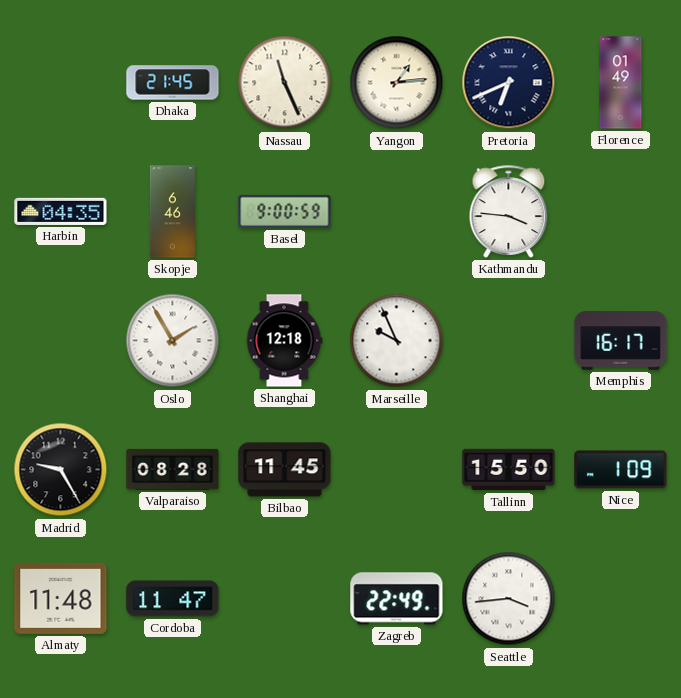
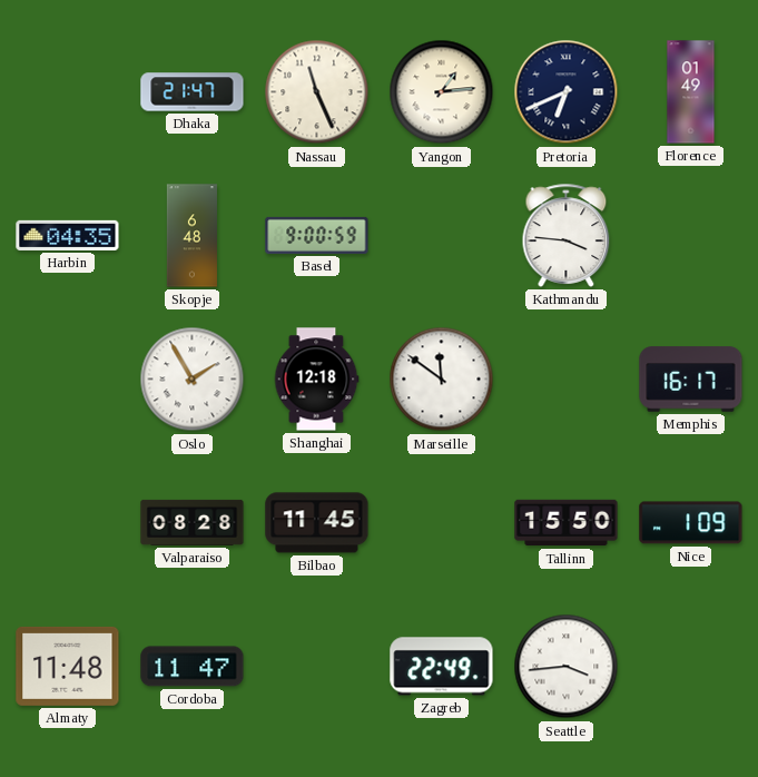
Dhaka: 21:45 -> 21:47 (193, 92)
Skopje: 6:46 -> 6:48 (191, 236)
Marseille: 9:56 -> 11:51 (442, 380)
Madrid: 9:25 -> none (61, 470)
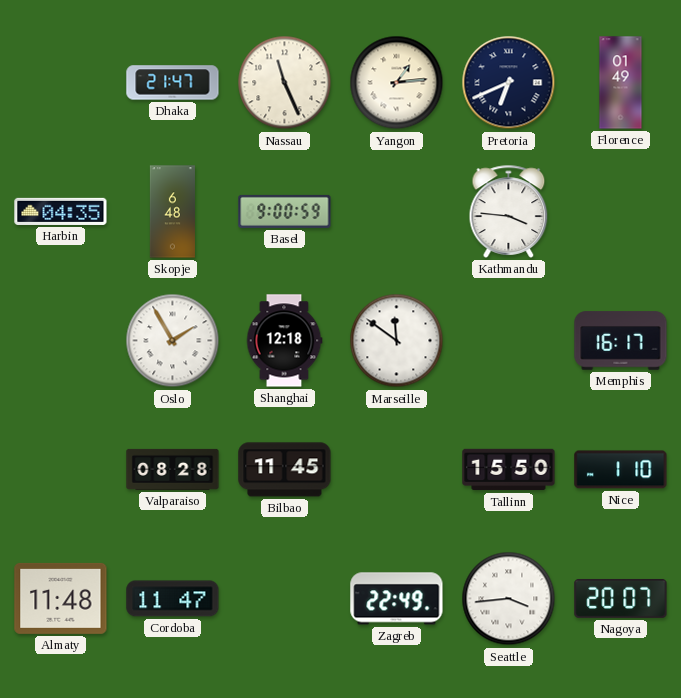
Nice: 1:09 -> 1:10 (621, 470)
Nagoya: none -> 20:07 (621, 598)
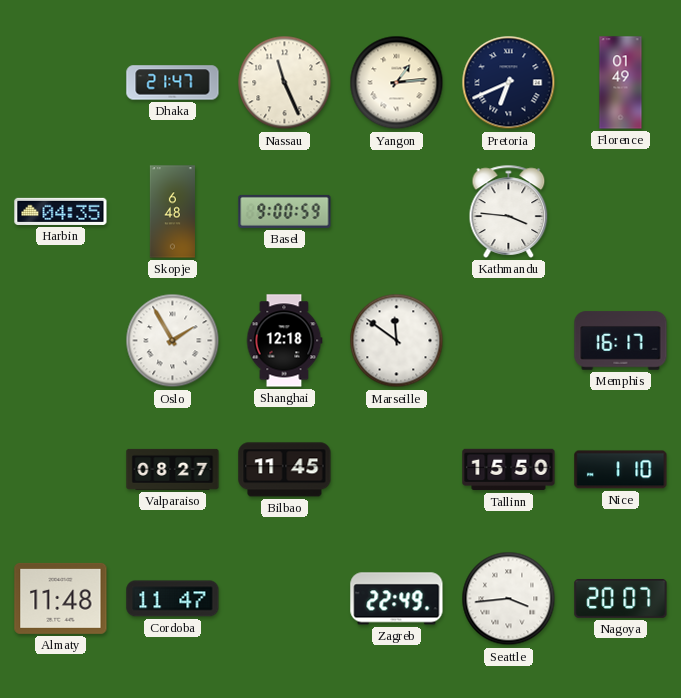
Valparaiso: 08:28 -> 08:27 (173, 469)
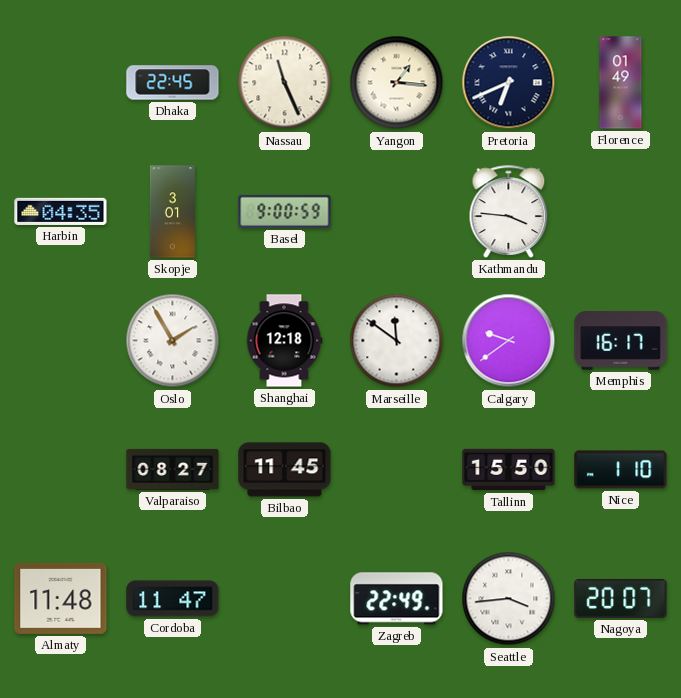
Dhaka: 21:47 -> 22:45 (173, 83)
Yangon: 1:14 -> 1:16 (397, 83)
Skopje: 6:48 -> 3:01 (172, 212)
Calgary: none -> 9:39 (509, 341)
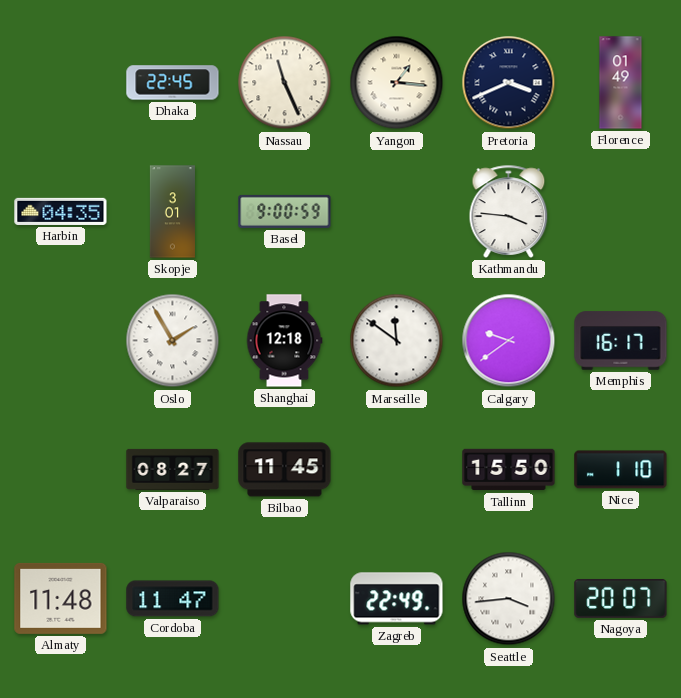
Pretoria: 6:41 -> 3:41 (509, 83)
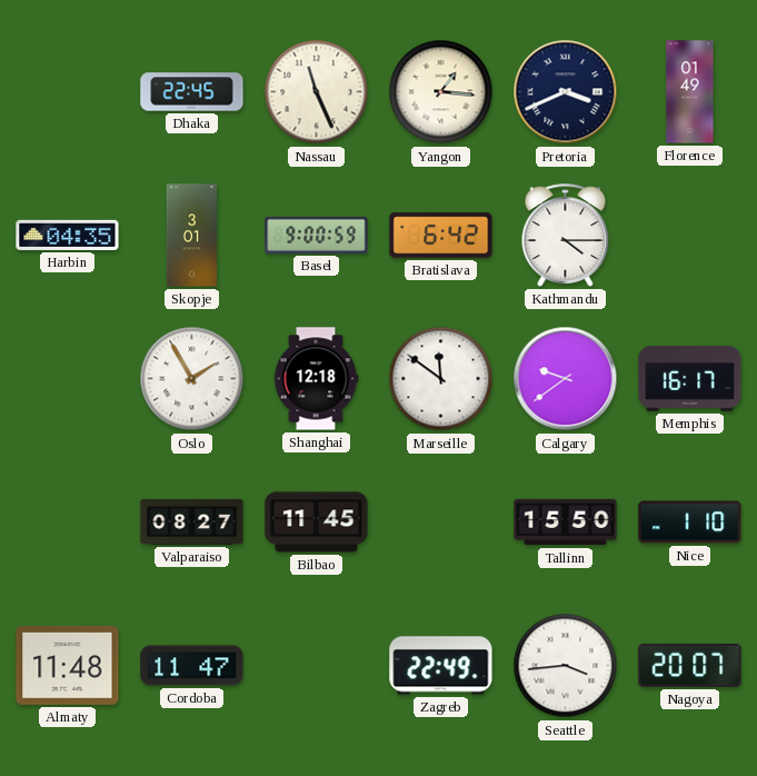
Bratislava: none -> 6:42 (441, 236)
Kathmandu: 3:46 -> 4:15 (566, 235)
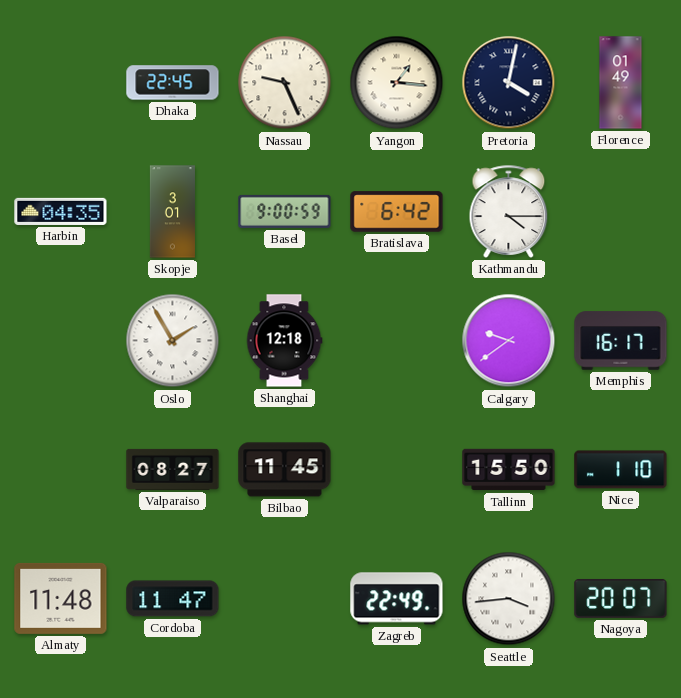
Nassau: 11:26 -> 9:26 (285, 83)
Pretoria: 3:41 -> 4:02 (509, 83)
Marseille: 11:51 -> none (441, 379)
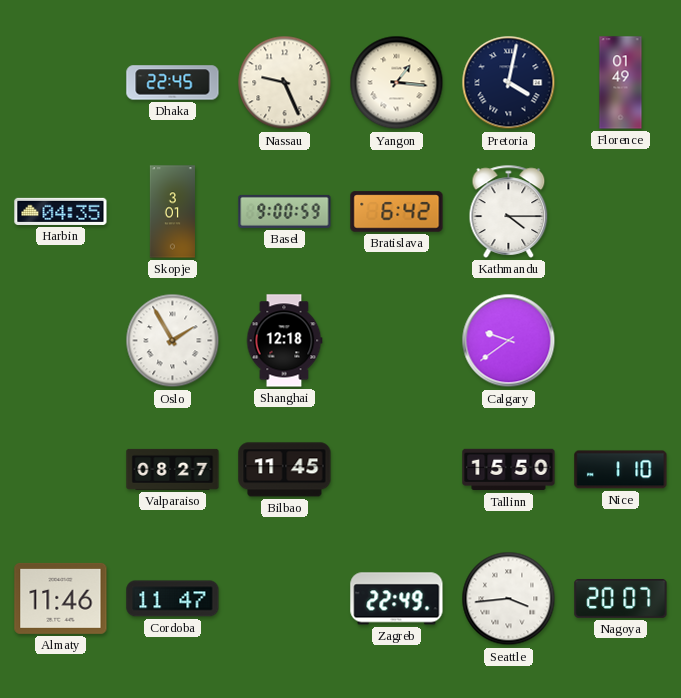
Memphis: 16:17 -> none (621, 341)
Almaty: 11:48 -> 11:46 (61, 598)
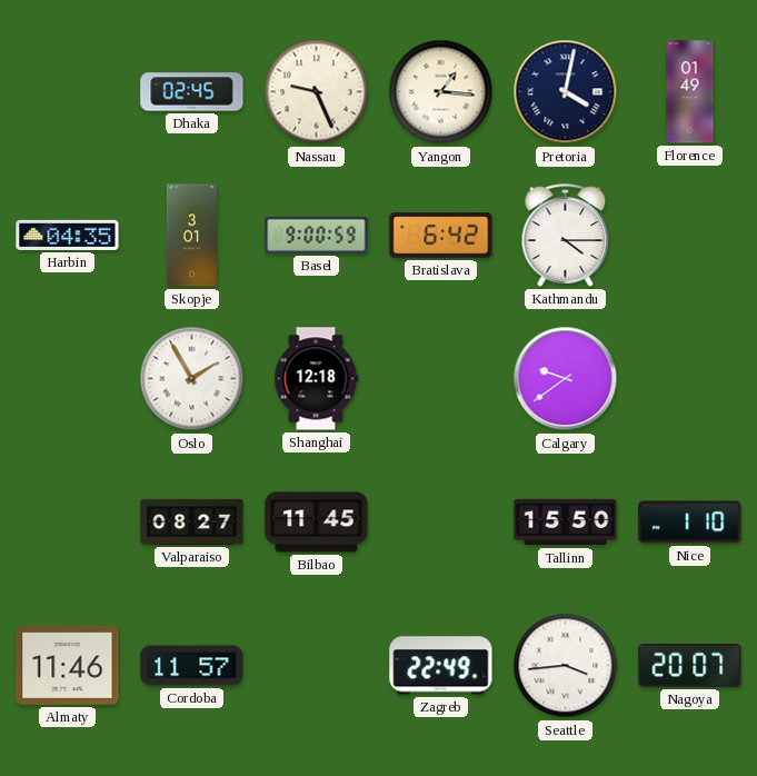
Dhaka: 22:45 -> 02:45 (192, 92)
Cordoba: 11:47 -> 11:57 (192, 666)
